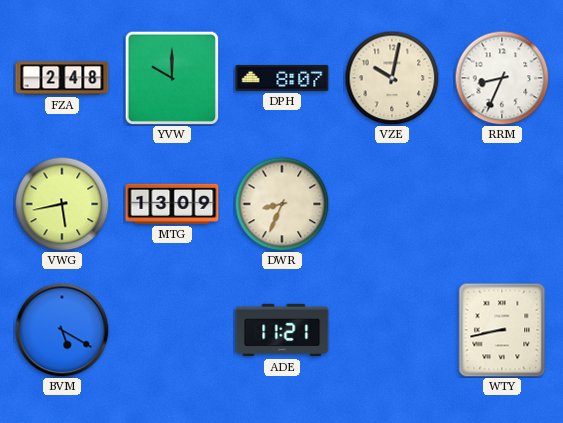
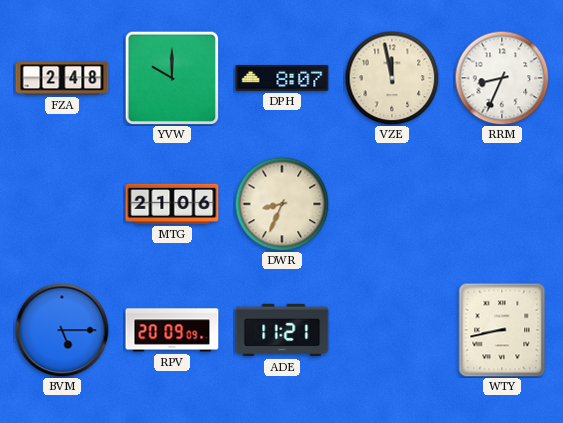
VZE: 10:02 -> 11:58 (392, 78)
VWG: 5:43 -> none (62, 204)
MTG: 13:09 -> 21:06 (172, 204)
BVM: 5:20 -> 5:15 (62, 330)
RPV: none -> 20:09 (172, 330)
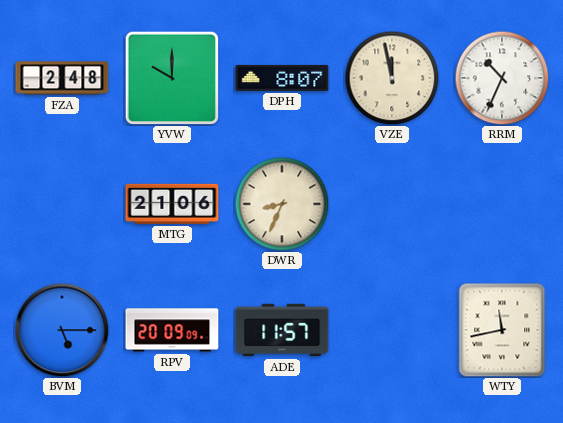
RRM: 8:34 -> 10:34 (502, 78)
ADE: 11:21 -> 11:57 (282, 330)
WTY: 8:43 -> 11:43 (502, 330)
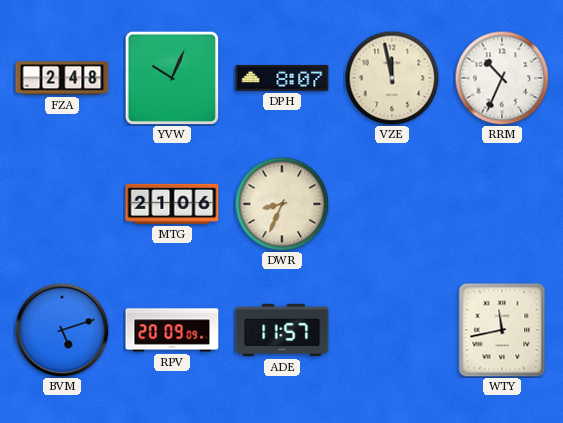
YVW: 10:00 -> 10:04 (172, 78)
BVM: 5:15 -> 5:12 (62, 330)
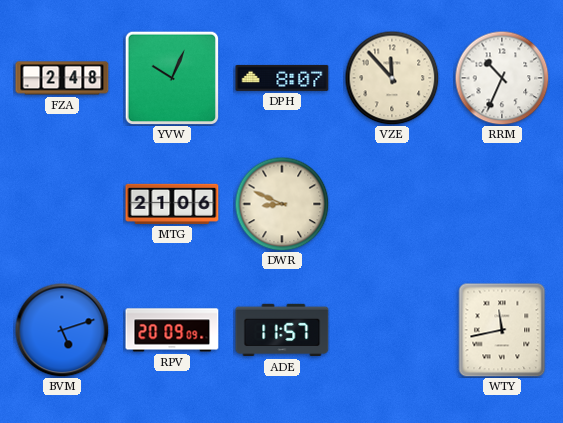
VZE: 11:58 -> 11:53 (392, 78)
DWR: 8:34 -> 8:49 (282, 204)
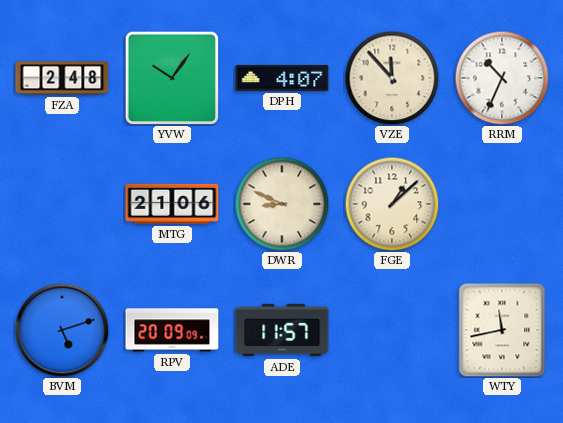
YVW: 10:04 -> 10:06 (172, 78)
DPH: 8:07 -> 4:07 (282, 78)
FGE: none -> 1:08 (392, 204)
